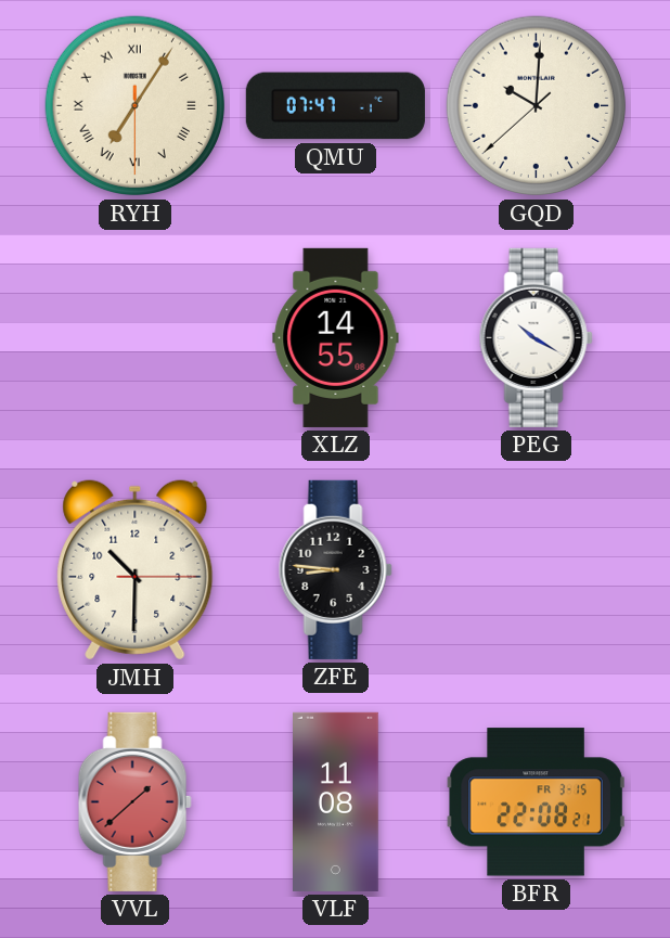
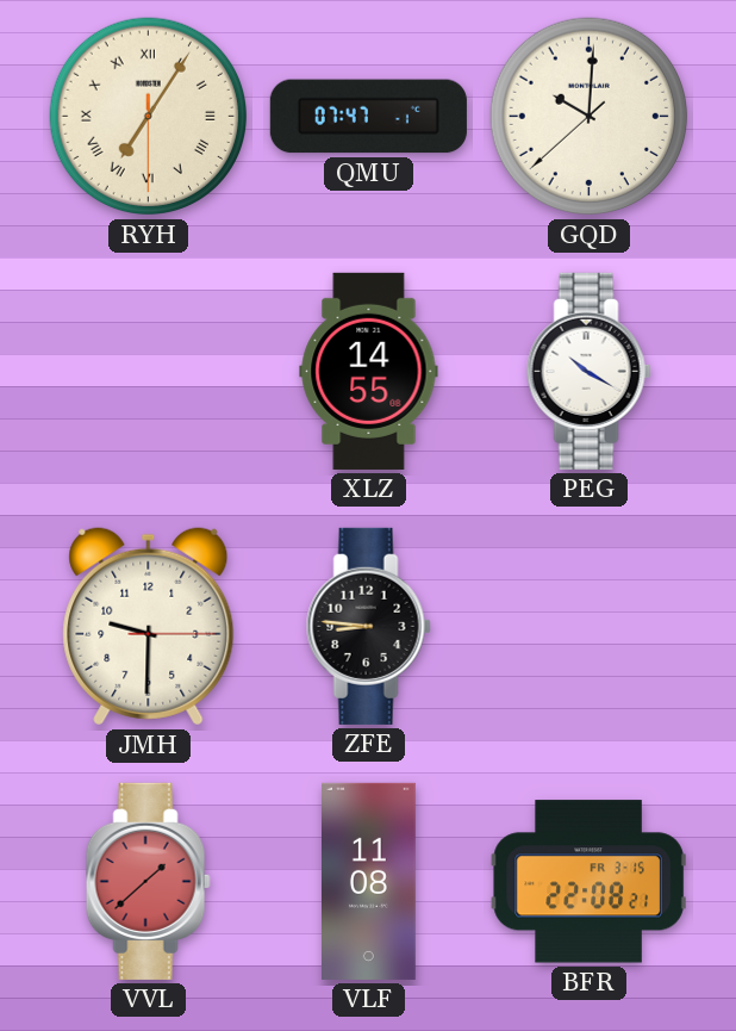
JMH: 10:30 -> 9:30 (149, 627)
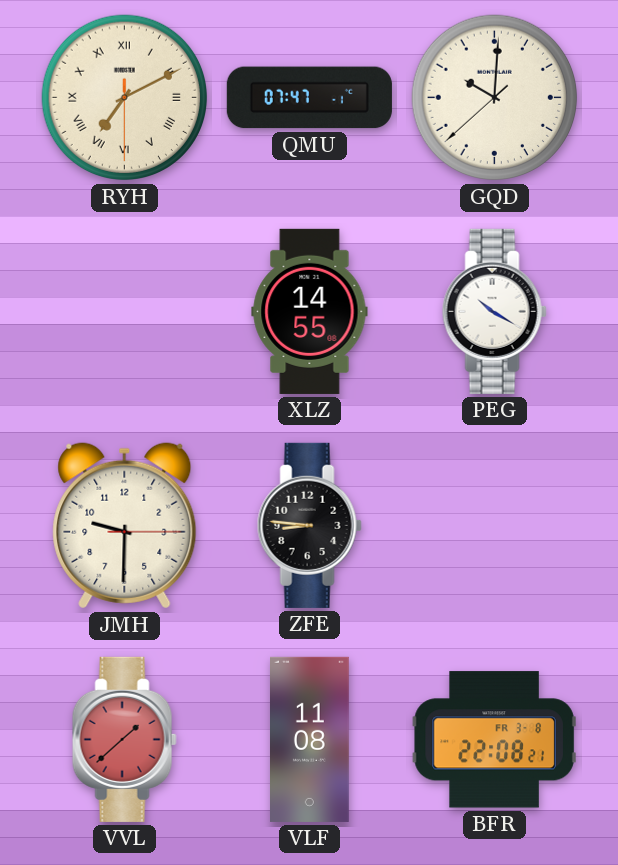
RYH: 7:05 -> 7:10 (125, 98)
BFR date: FR 3-15 -> FR 3-8 (494, 740)
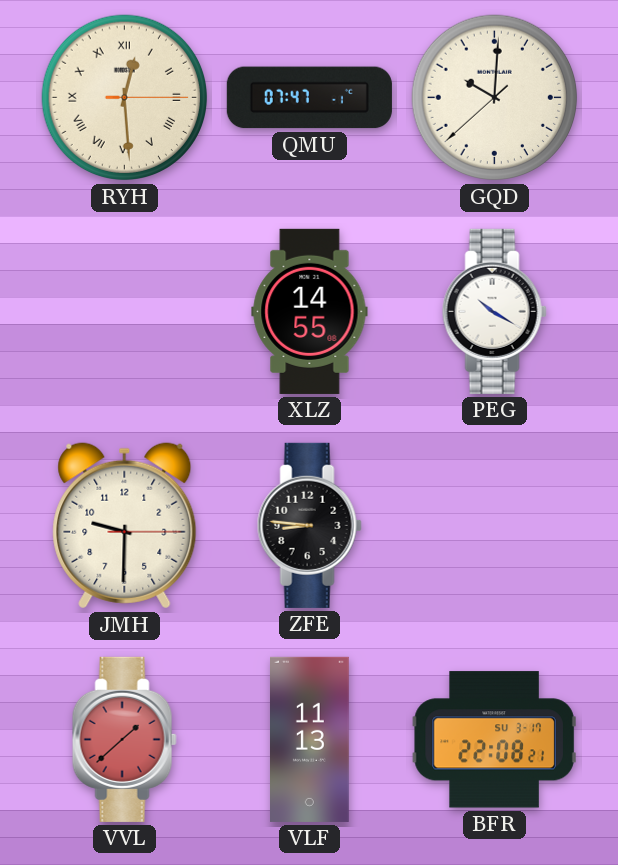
RYH: 7:10 -> 12:29 (125, 98)
VLF: 11:08 -> 11:13 (310, 739)
BFR date: FR 3-8 -> SU 3-17 (494, 740)
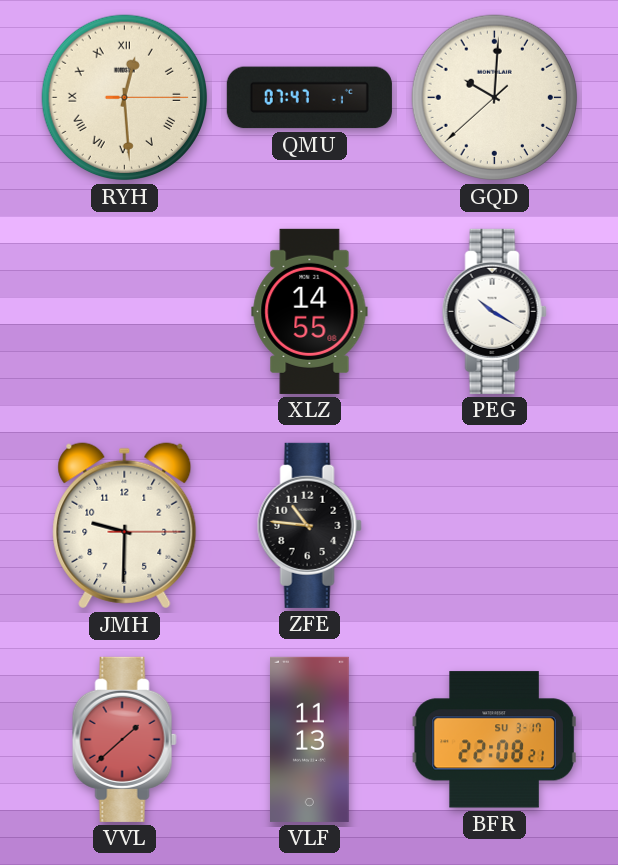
ZFE: 8:46 -> 10:46 (309, 525)
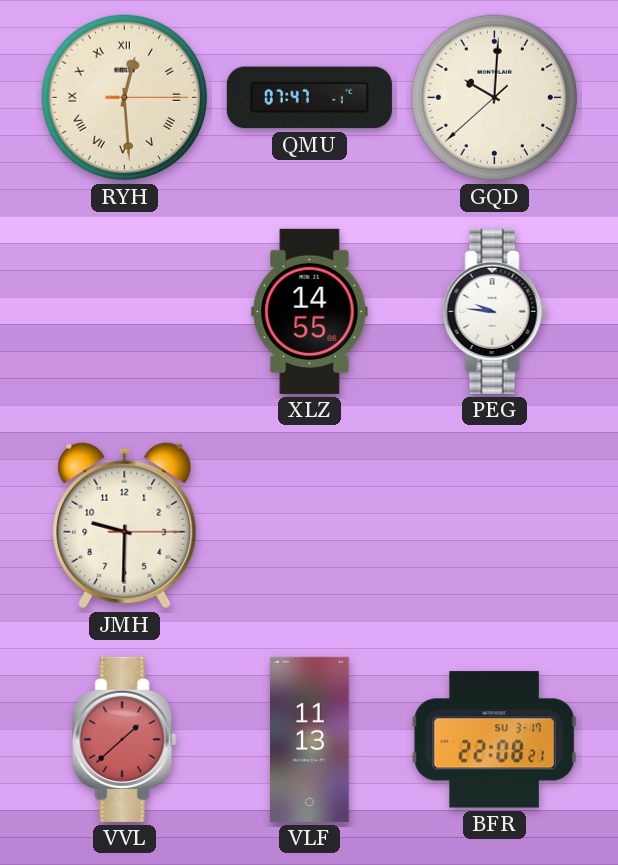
PEG: 10:20 -> 9:46 (494, 311)
ZFE: 10:46 -> none (309, 525)
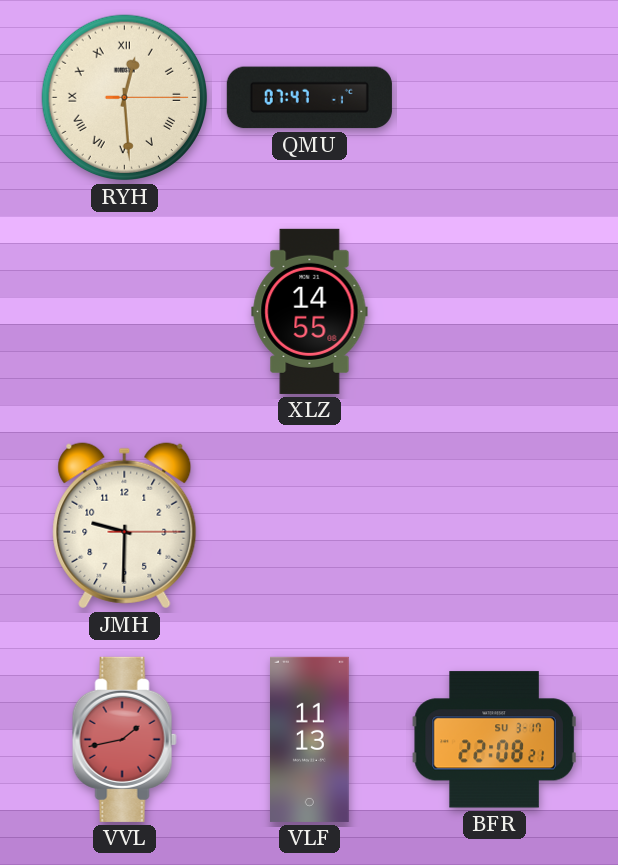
GQD: 10:00 -> none (495, 98)
PEG: 9:46 -> none (494, 311)
VVL: 1:38 -> 1:43 (124, 739)
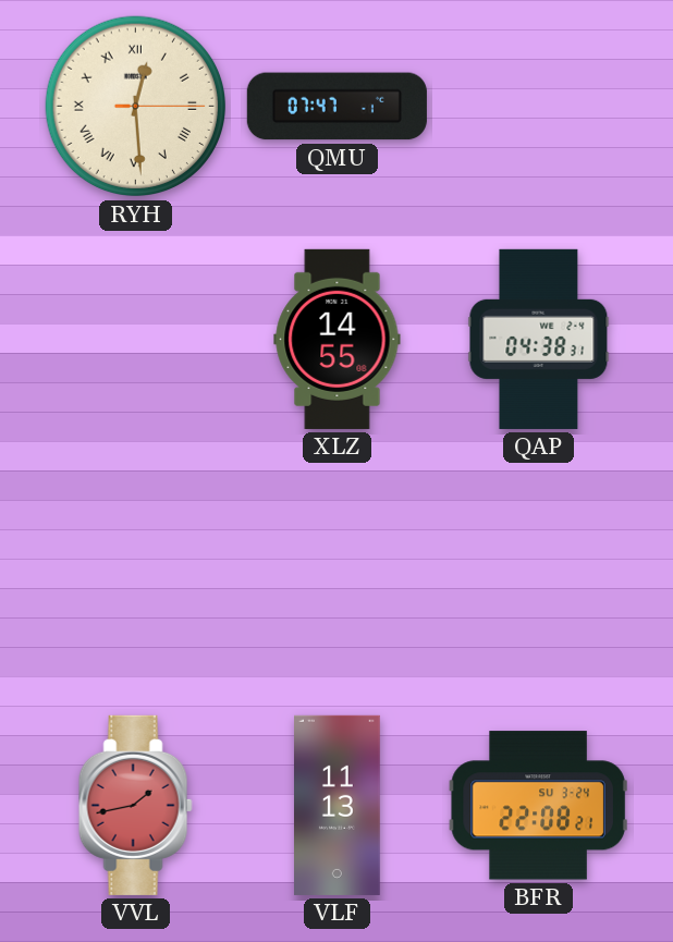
QAP: none -> 04:38 (539, 339)
JMH: 9:30 -> none (125, 526)
BFR date: SU 3-17 -> SU 3-24 (538, 806)
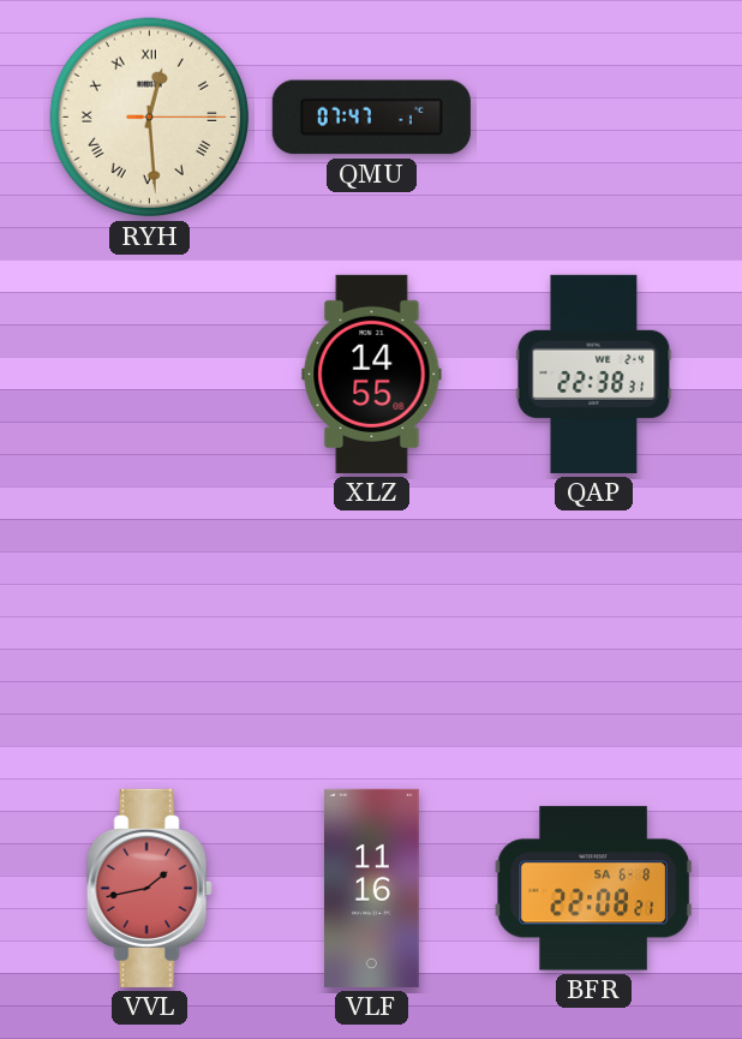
QAP: 04:38 -> 22:38 (594, 374)
VLF: 11:13 -> 11:16 (372, 888)
BFR date: SU 3-24 -> SA 6-8 (593, 889)
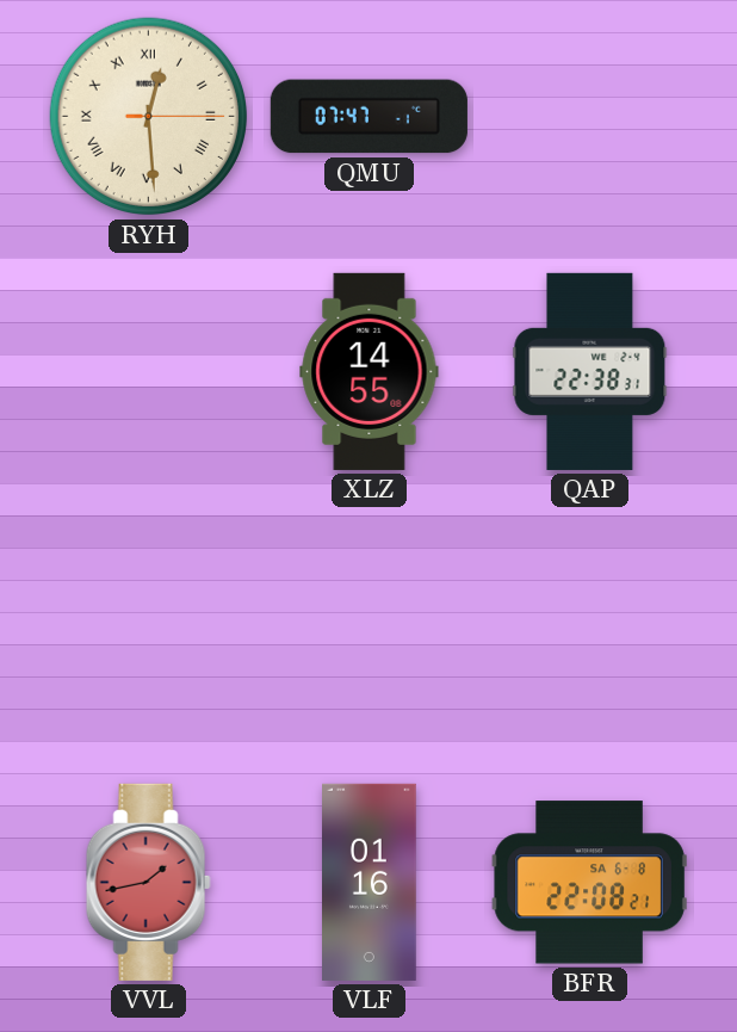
VLF: 11:16 -> 01:16 (370, 882)
